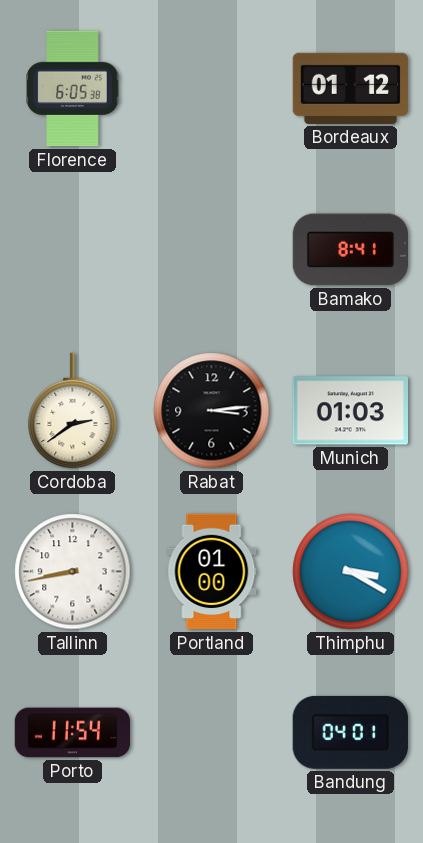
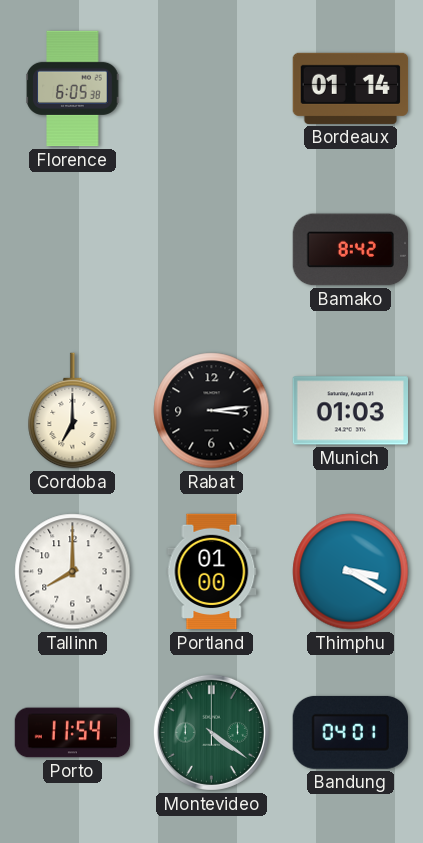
Bordeaux: 01:12 -> 01:14 (351, 88)
Bamako: 8:41 -> 8:42 (350, 250)
Cordoba: 2:39 -> 7:00 (73, 411)
Tallinn: 8:43 -> 8:00 (73, 572)
Montevideo: none -> 4:21 (211, 732)
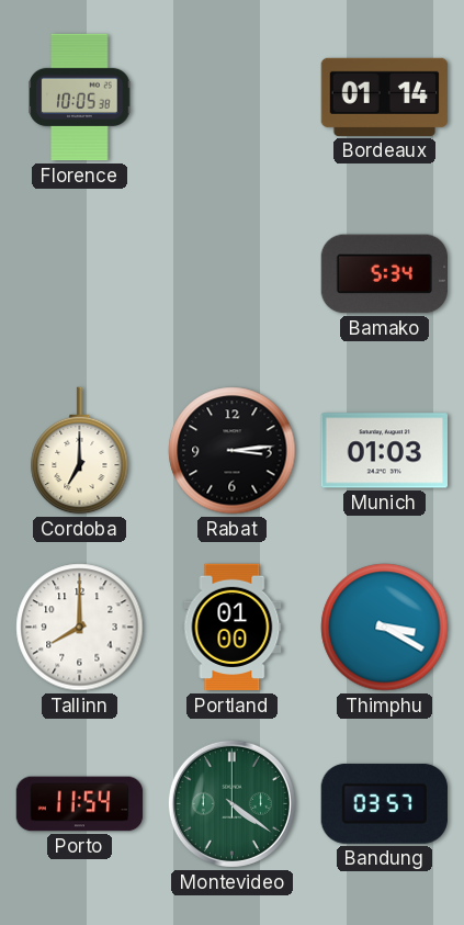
Florence: 6:05 -> 10:05 (80, 98)
Bamako: 8:42 -> 5:34 (384, 274)
Bandung: 04:01 -> 03:57 (384, 803)
